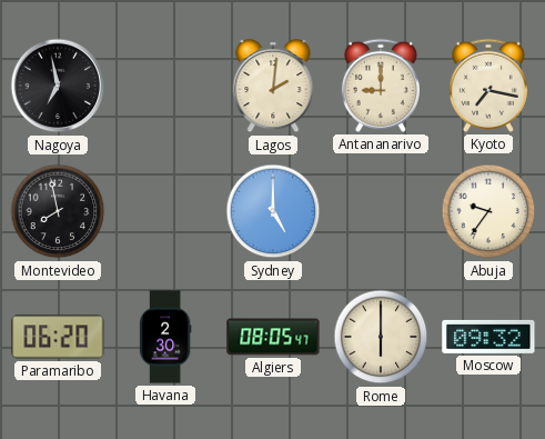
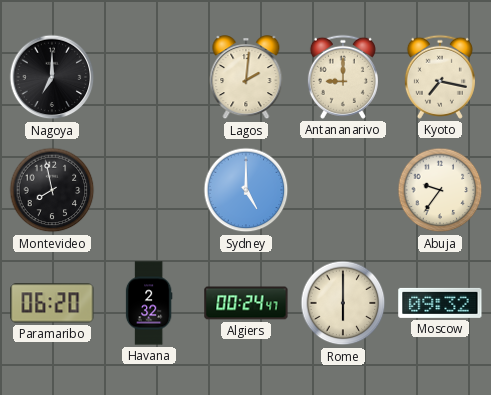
Nagoya: 6:58 -> 7:00 (52, 77)
Havana: 2:30 -> 2:32 (149, 303)
Algiers: 08:05 -> 00:24 (246, 303)
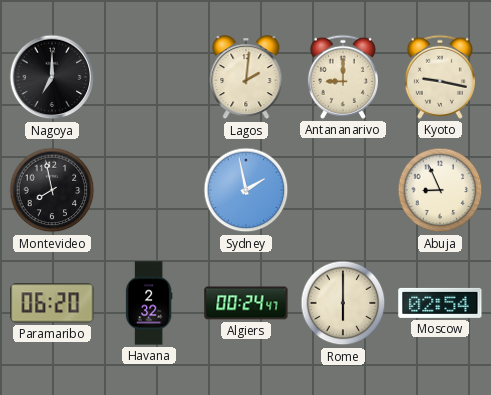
Kyoto: 7:17 -> 9:17 (440, 77)
Sydney: 5:00 -> 1:58 (246, 190)
Abuja: 9:36 -> 8:56 (440, 190)
Moscow: 09:32 -> 02:54 (440, 303)
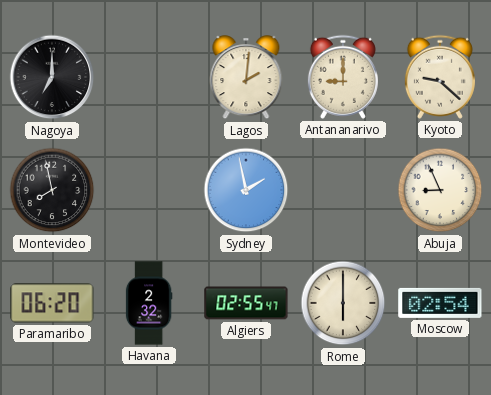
Kyoto: 9:17 -> 9:22 (440, 77)
Algiers: 00:24 -> 02:55 (246, 303)
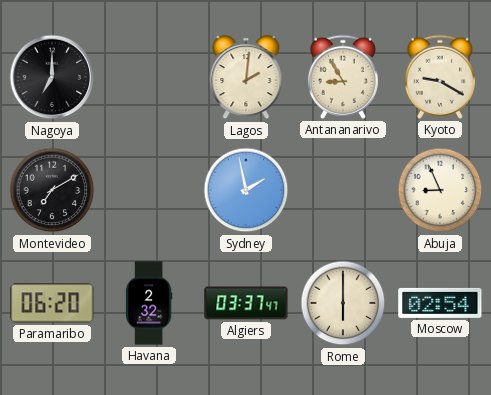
Antananarivo: 9:00 -> 8:55 (343, 77)
Kyoto: 9:22 -> 9:20 (440, 77)
Montevideo: 7:58 -> 7:10 (52, 190)
Algiers: 02:55 -> 03:37 (246, 303)
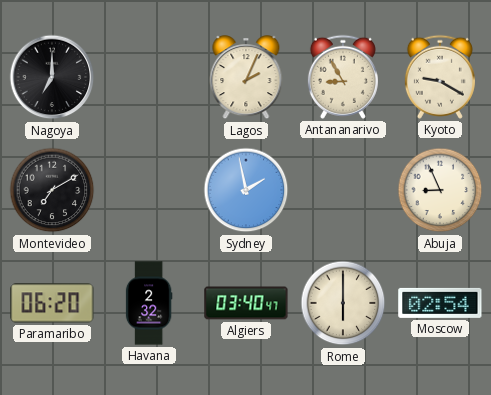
Lagos: 2:01 -> 2:04 (246, 78)
Algiers: 03:37 -> 03:40 (246, 303)
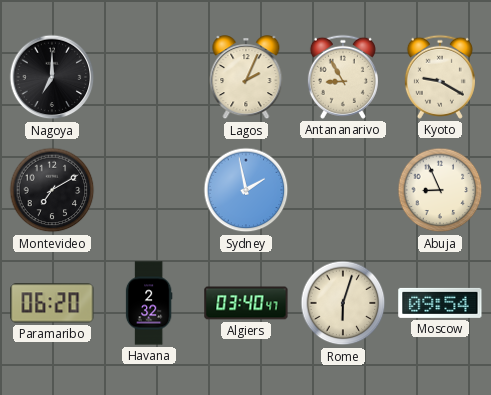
Rome: 6:00 -> 6:03 (343, 303)
Moscow: 02:54 -> 09:54 (440, 303)
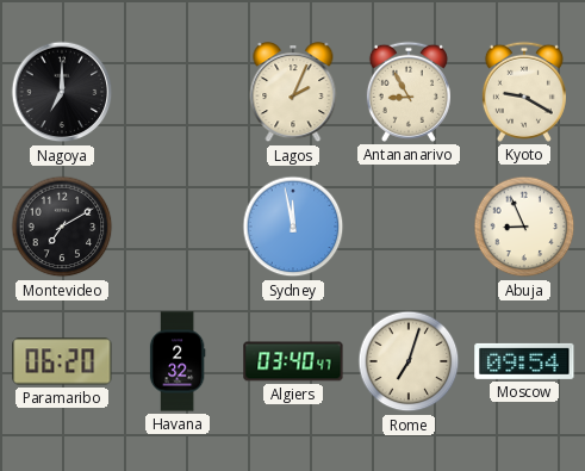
Sydney: 1:58 -> 11:58 (293, 227)
Rome: 6:03 -> 7:03 (409, 361)
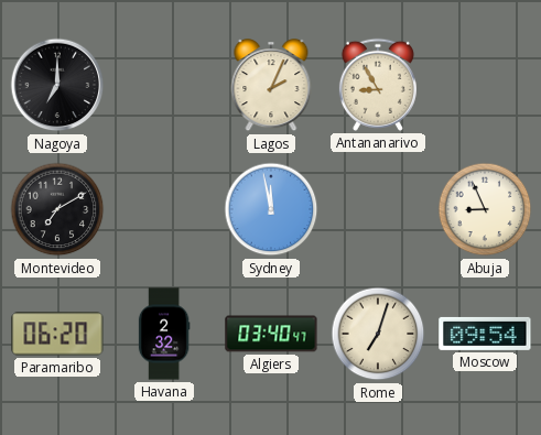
Kyoto: 9:20 -> none (524, 92)
